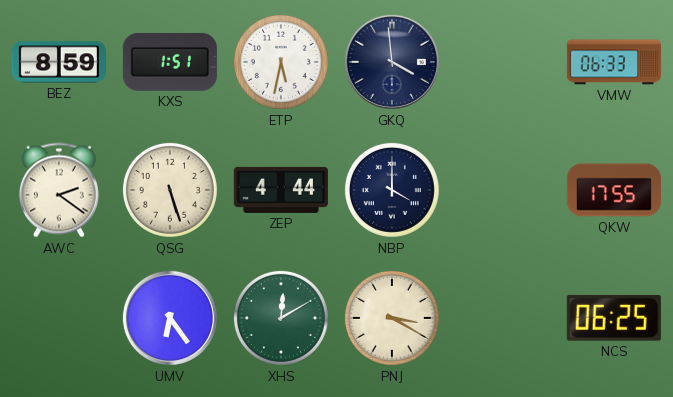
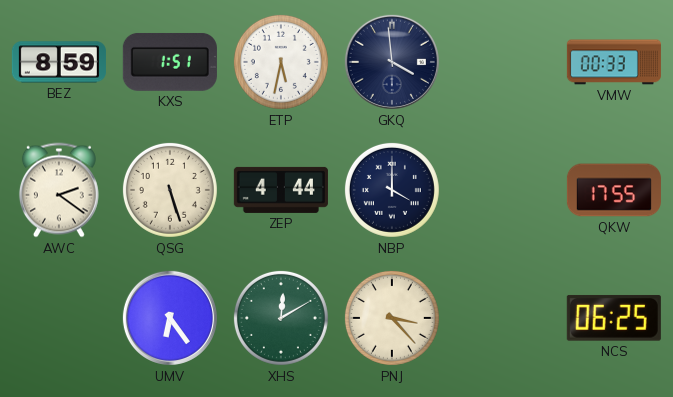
VMW: 06:33 -> 00:33 (614, 62)
PNJ: 3:20 -> 3:23 (392, 318)
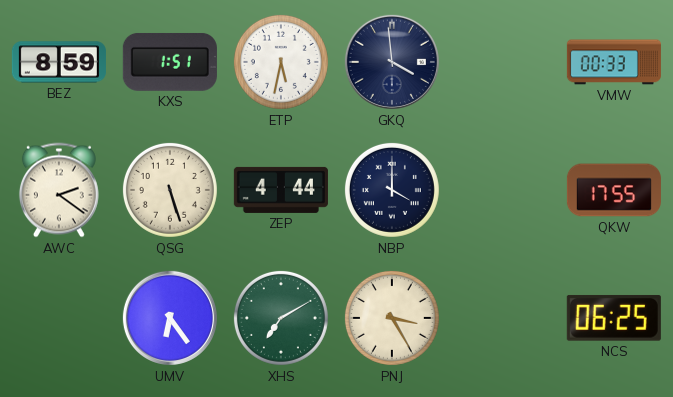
XHS: 12:10 -> 7:10 (281, 318)
PNJ: 3:23 -> 3:25 (392, 318)
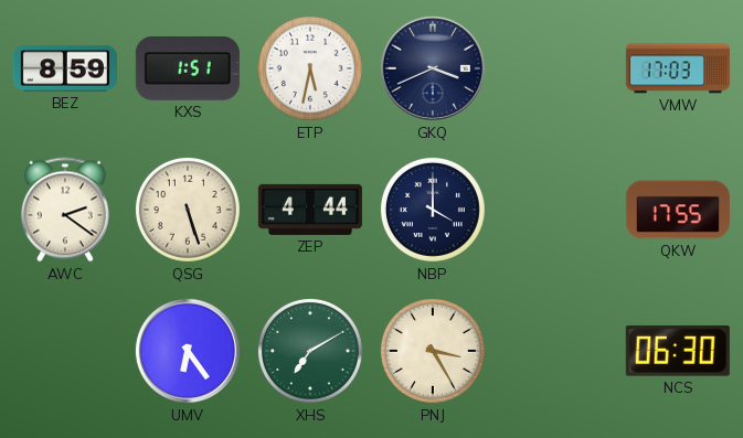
GKQ: 3:59 -> 3:41 (433, 68)
VMW: 00:33 -> 17:03 (678, 68)
NCS: 06:25 -> 06:30 (678, 351)
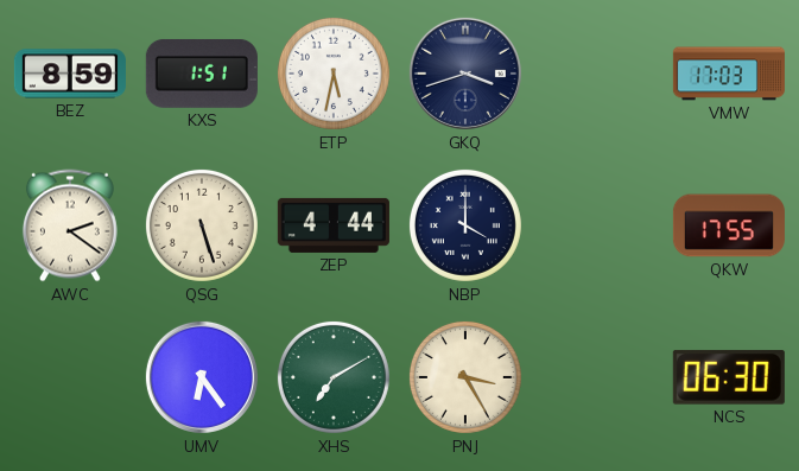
GKQ: 3:41 -> 3:42 (465, 74)
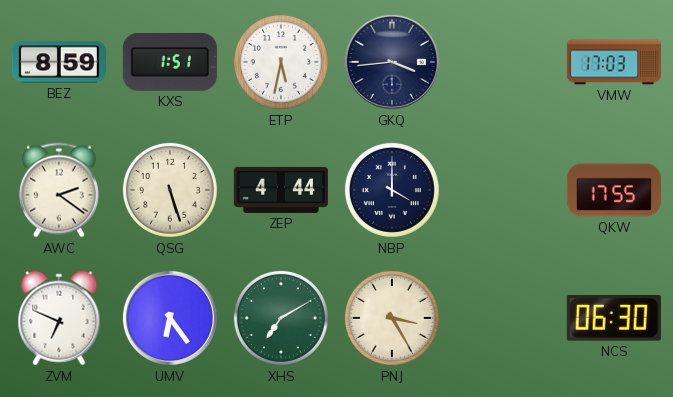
GKQ: 3:42 -> 3:44 (392, 62)
ZVM: none -> 6:49 (59, 318)
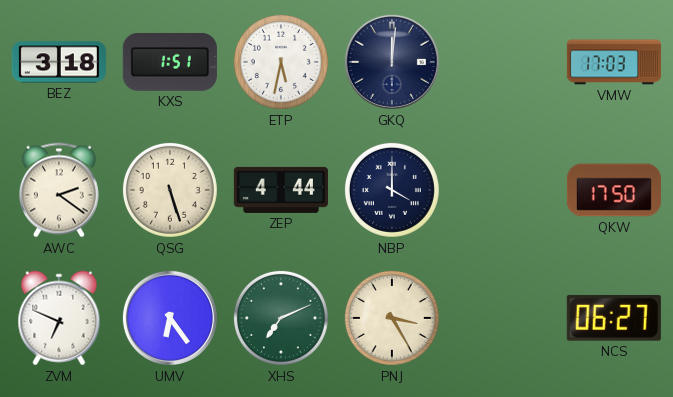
BEZ: 8:59 -> 3:18 (59, 62)
GKQ: 3:44 -> 12:01 (392, 62)
QKW: 17:55 -> 17:50 (614, 190)
XHS: 7:10 -> 7:11 (281, 318)
NCS: 06:30 -> 06:27 (614, 318)
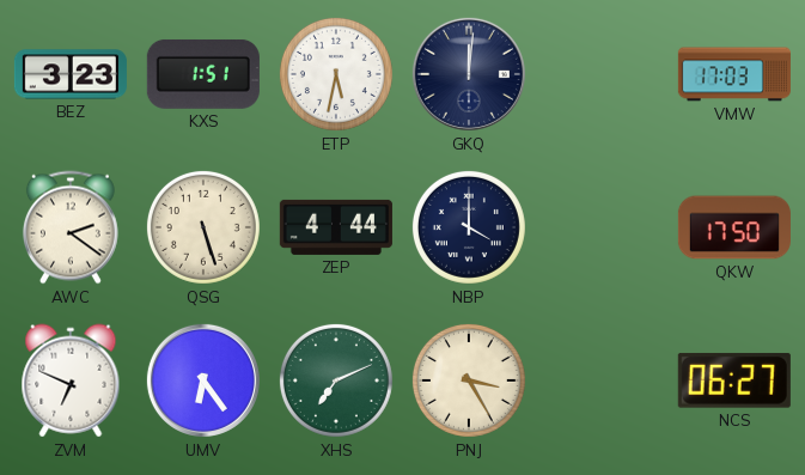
BEZ: 3:18 -> 3:23 (71, 74)
